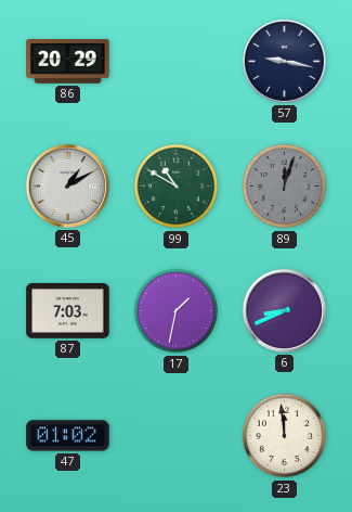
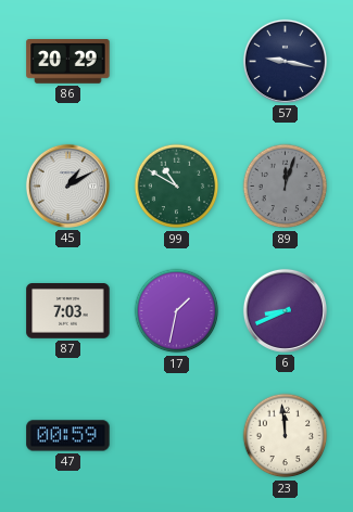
47: 01:02 -> 00:59 (68, 436)
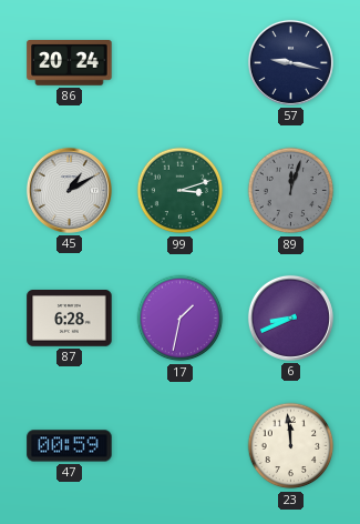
86: 20:29 -> 20:24 (70, 63)
99: 10:50 -> 3:12 (181, 191)
87: 7:03 -> 6:28 (70, 319)
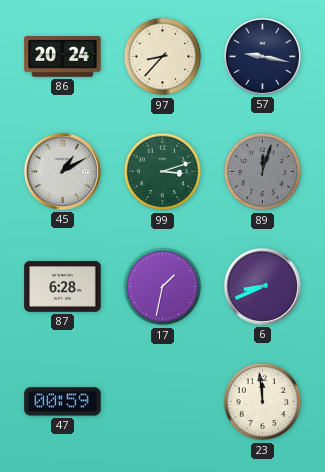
97: none -> 8:37 (163, 57)
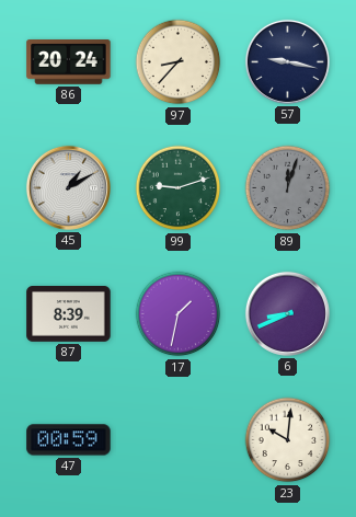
99: 3:12 -> 9:12 (179, 188)
87: 6:28 -> 8:39 (69, 314)
23: 11:59 -> 10:01 (288, 440)
